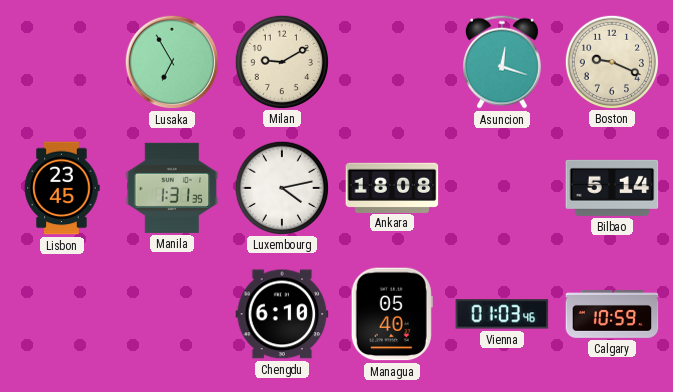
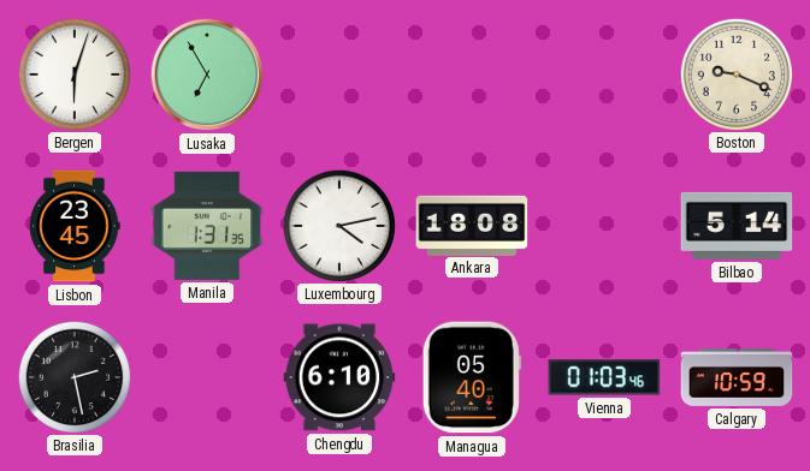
Bergen: none -> 6:03 (73, 73)
Milan: 9:10 -> none (281, 61)
Asuncion: 12:18 -> none (502, 62)
Brasilia: none -> 2:28 (73, 376)
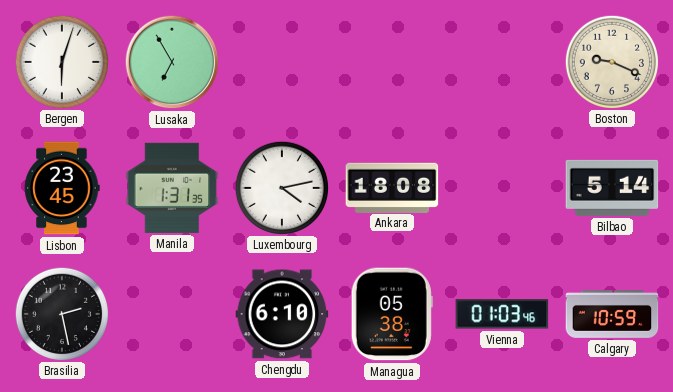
Managua: 05:40 -> 05:38 (392, 314)
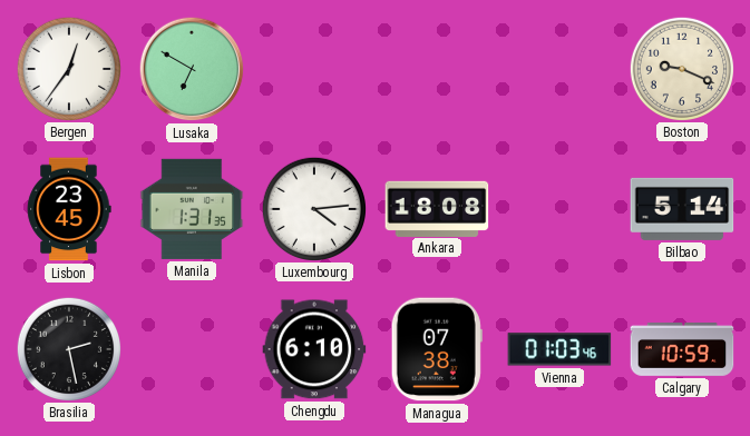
Bergen: 6:03 -> 12:36 (68, 68)
Lusaka: 6:55 -> 6:50 (192, 69)
Luxembourg: 4:13 -> 4:14 (313, 208)
Managua: 05:38 -> 07:38 (437, 349)
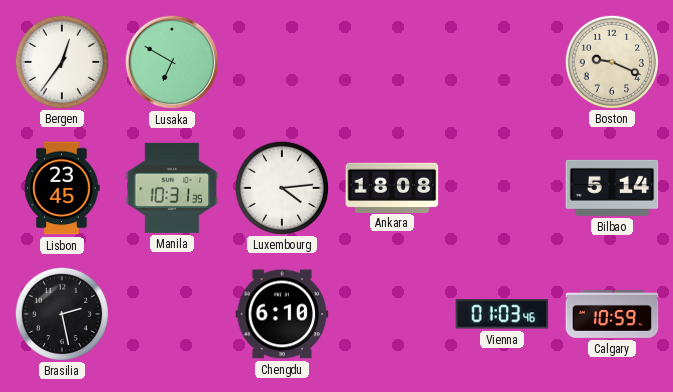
Manila: 1:31 -> 10:31 (172, 188)
Managua: 07:38 -> none (437, 349)
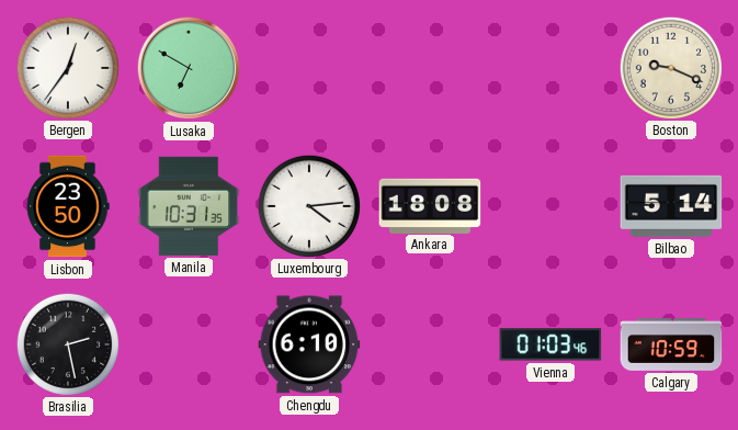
Lisbon: 23:45 -> 23:50 (68, 206)
